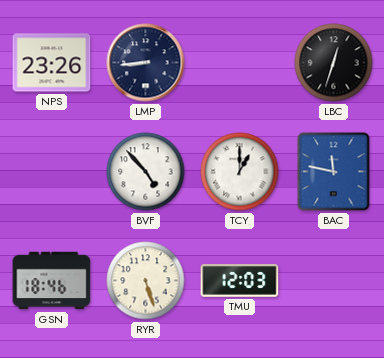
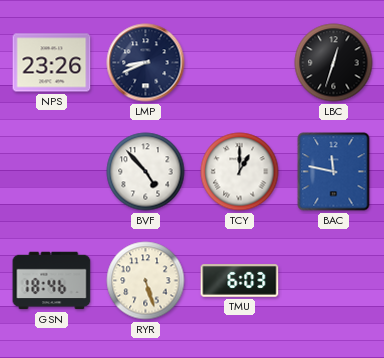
LMP: 8:44 -> 8:41 (146, 63)
TMU: 12:03 -> 6:03 (240, 281)
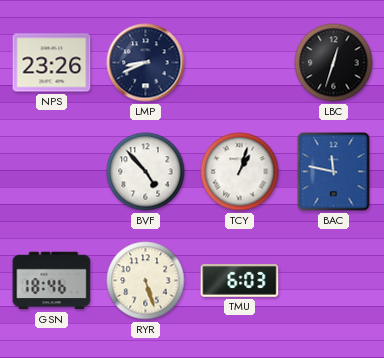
TCY: 1:00 -> 1:03 (240, 172)
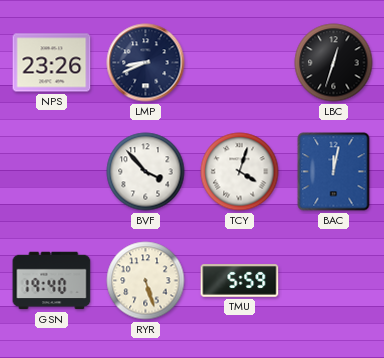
BVF: 4:53 -> 3:53 (146, 172)
TCY: 1:03 -> 4:03 (240, 172)
BAC: 11:47 -> 12:02 (334, 172)
GSN: 18:46 -> 19:40 (52, 281)
TMU: 6:03 -> 5:59 (240, 281)
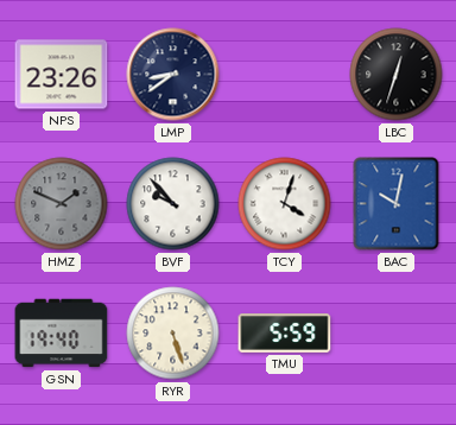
LMP: 8:41 -> 8:39 (173, 75)
HMZ: none -> 1:49 (62, 204)
BVF: 3:53 -> 9:53 (173, 204)
BAC: 12:02 -> 10:02 (397, 204)
